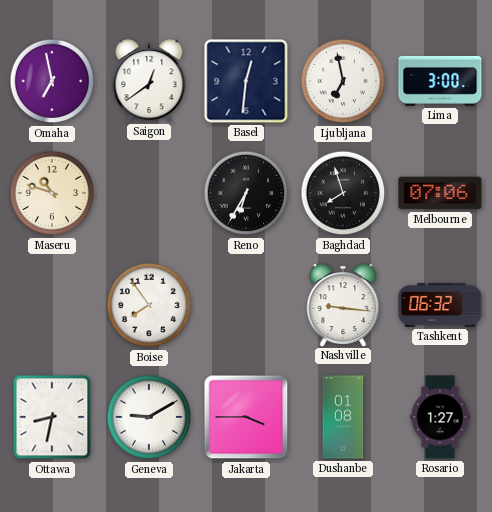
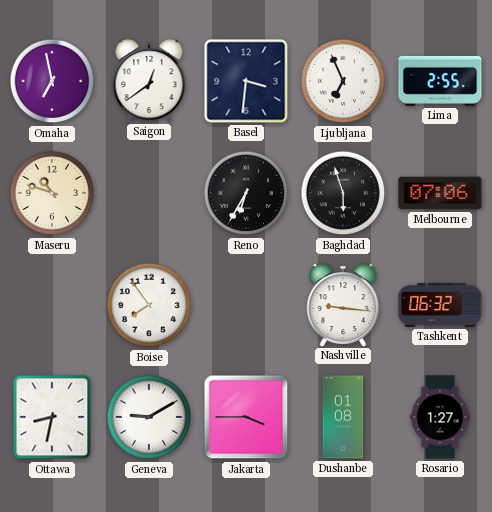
Basel: 12:31 -> 3:31 (246, 81)
Ljubljana: 6:58 -> 6:56 (343, 81)
Lima: 3:00 -> 2:55 (440, 81)
Baghdad: 7:57 -> 5:57 (343, 193)
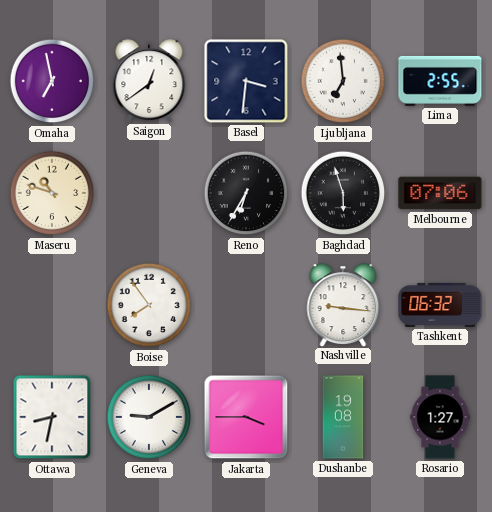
Ljubljana: 6:56 -> 6:59 (343, 81)
Dushanbe: 01:08 -> 19:08 (343, 417)
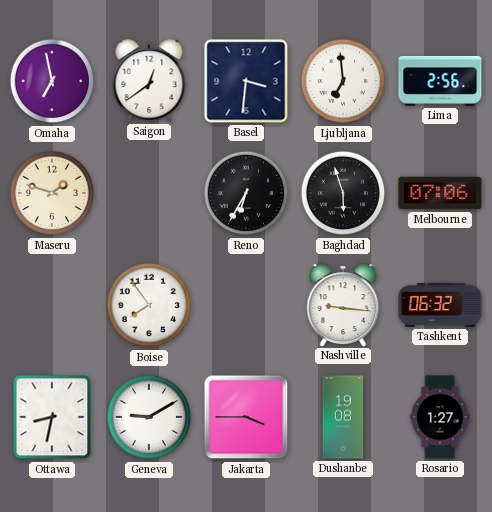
Lima: 2:55 -> 2:56 (440, 81)
Maseru: 10:48 -> 1:48 (52, 193)
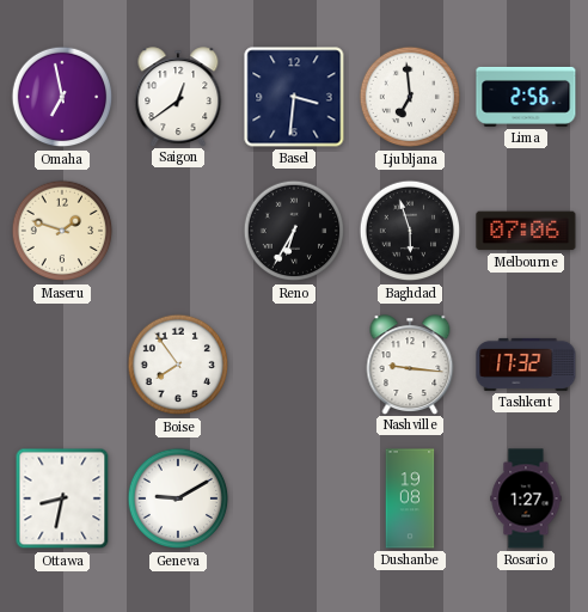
Tashkent: 06:32 -> 17:32 (526, 365)
Jakarta: 3:45 -> none (246, 417)
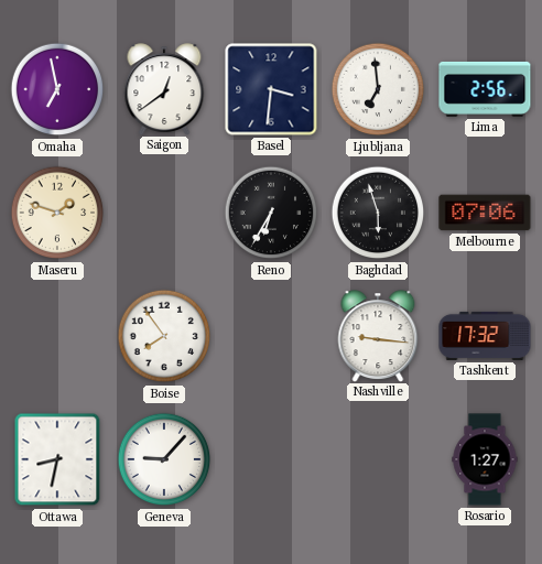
Geneva: 9:10 -> 9:07 (164, 459)
Dushanbe: 19:08 -> none (410, 498)
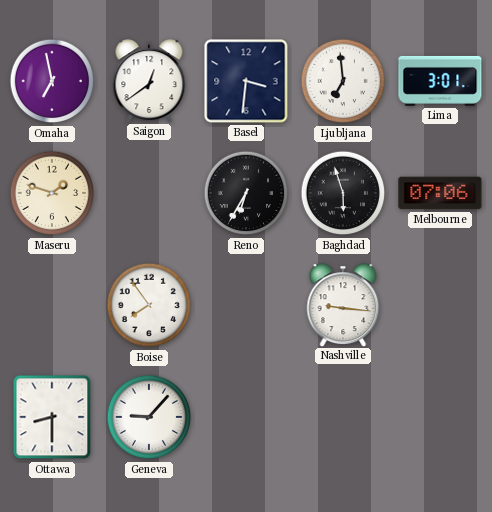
Lima: 2:56 -> 3:01 (440, 81)
Tashkent: 17:32 -> none (485, 336)
Ottawa: 8:32 -> 8:30 (52, 417)
Rosario: 1:27 -> none (485, 459)
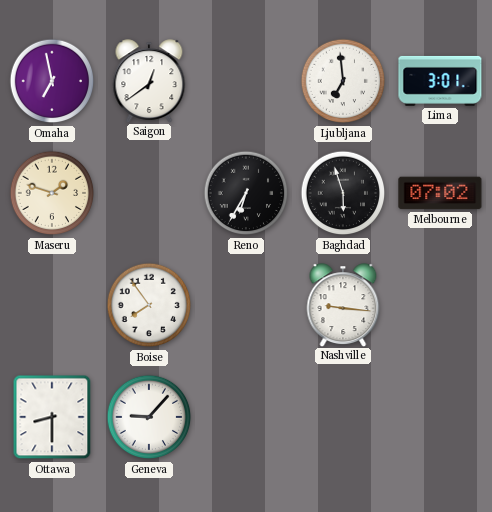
Basel: 3:31 -> none (246, 81)
Melbourne: 07:06 -> 07:02 (440, 193)
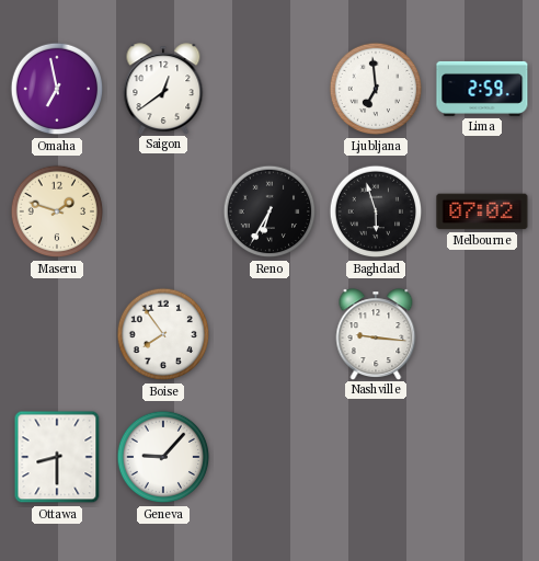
Lima: 3:01 -> 2:59 (482, 89)
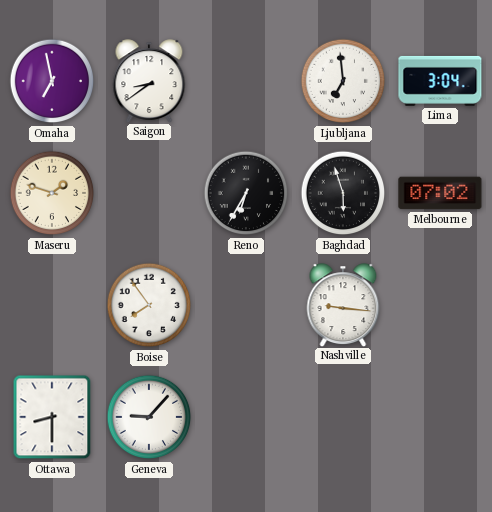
Saigon: 12:39 -> 8:39 (149, 81)
Lima: 2:59 -> 3:04 (440, 81)
